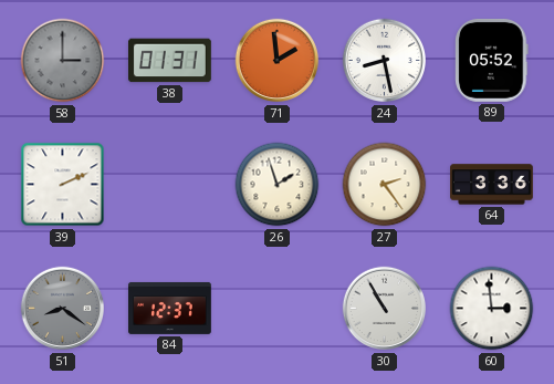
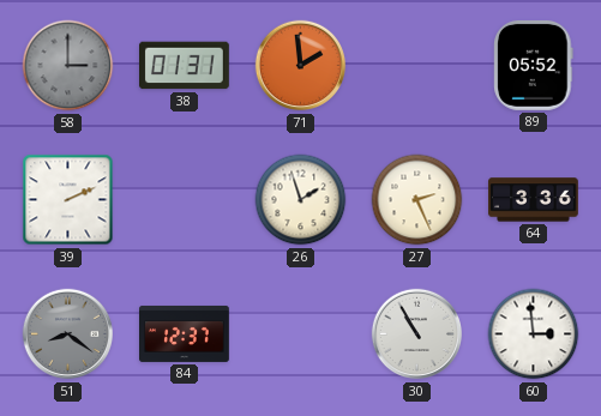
24: 8:28 -> none (385, 61)
27: 2:24 -> 2:26 (417, 200)
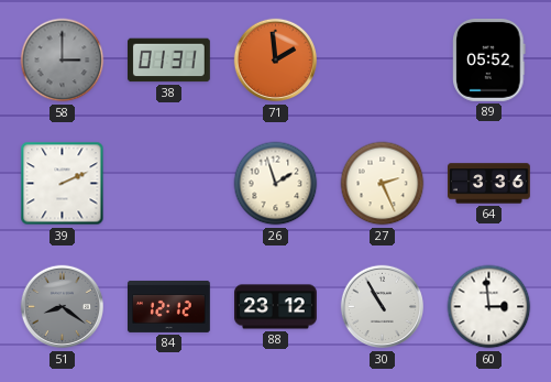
84: 12:37 -> 12:12 (169, 306)
88: none -> 23:12 (276, 307)
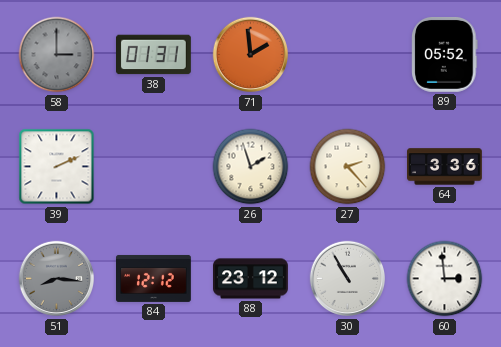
27: 2:26 -> 2:23 (348, 167)
51: 8:21 -> 8:16 (57, 279)
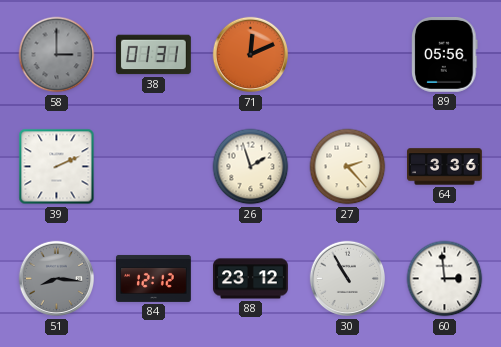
71: 1:59 -> 12:11 (251, 55)
89: 05:52 -> 05:56 (445, 54)
